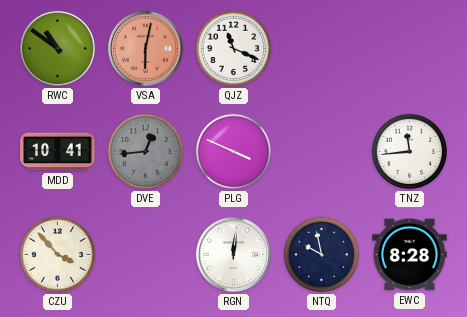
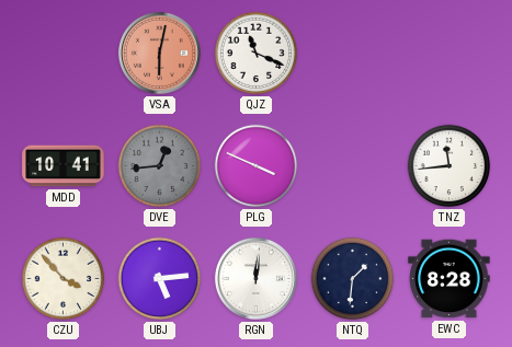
RWC: 10:51 -> none (57, 48)
UBJ: none -> 5:14 (160, 279)
NTQ: 9:58 -> 1:31 (353, 279)
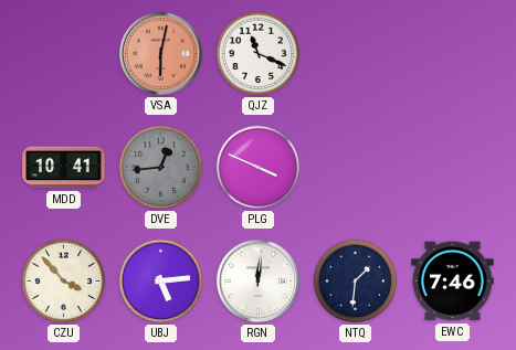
TNZ: 11:44 -> none (450, 166)
EWC: 8:28 -> 7:46 (453, 282)
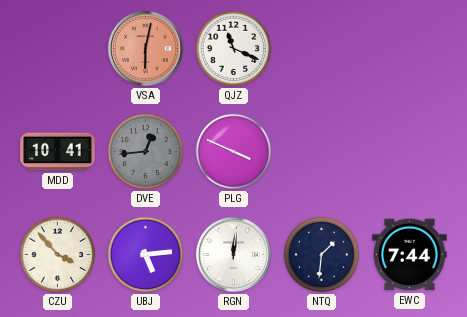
EWC: 7:46 -> 7:44 (410, 255)
